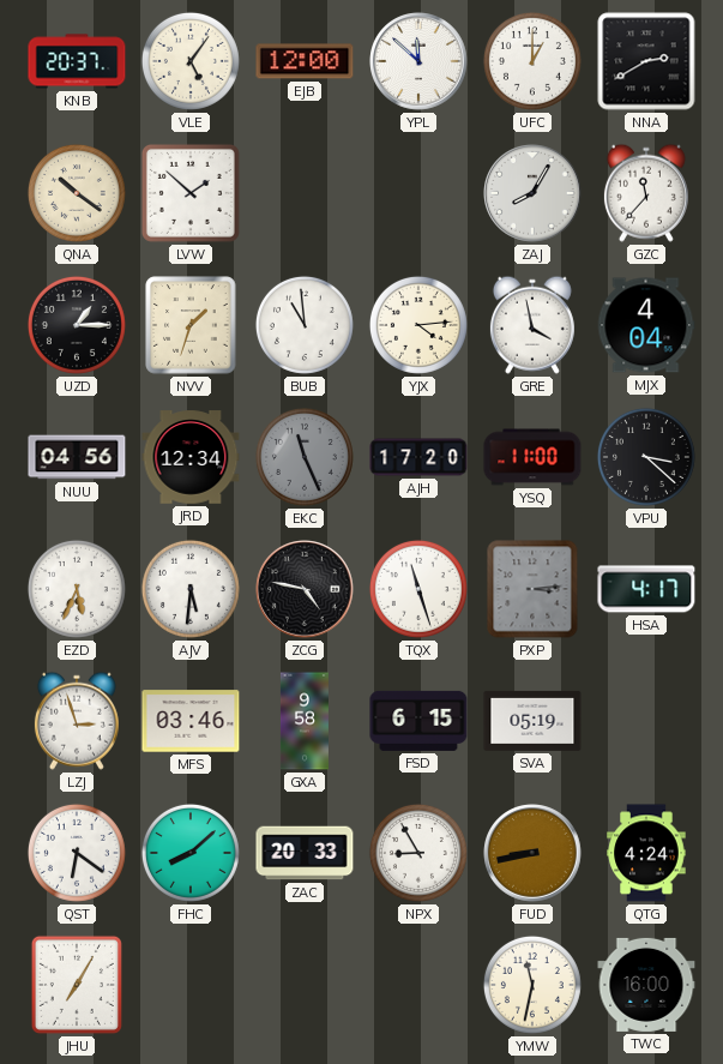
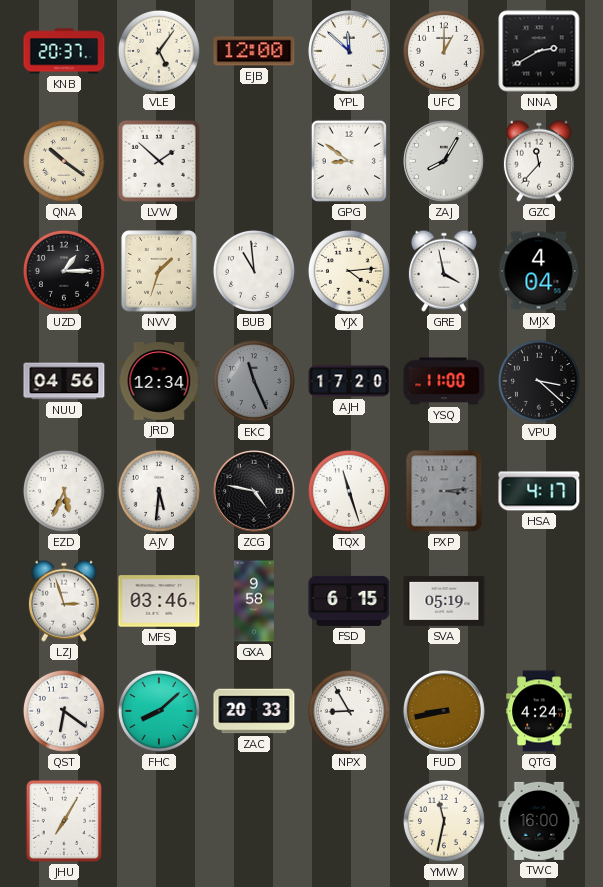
GPG: none -> 8:51 (349, 161)
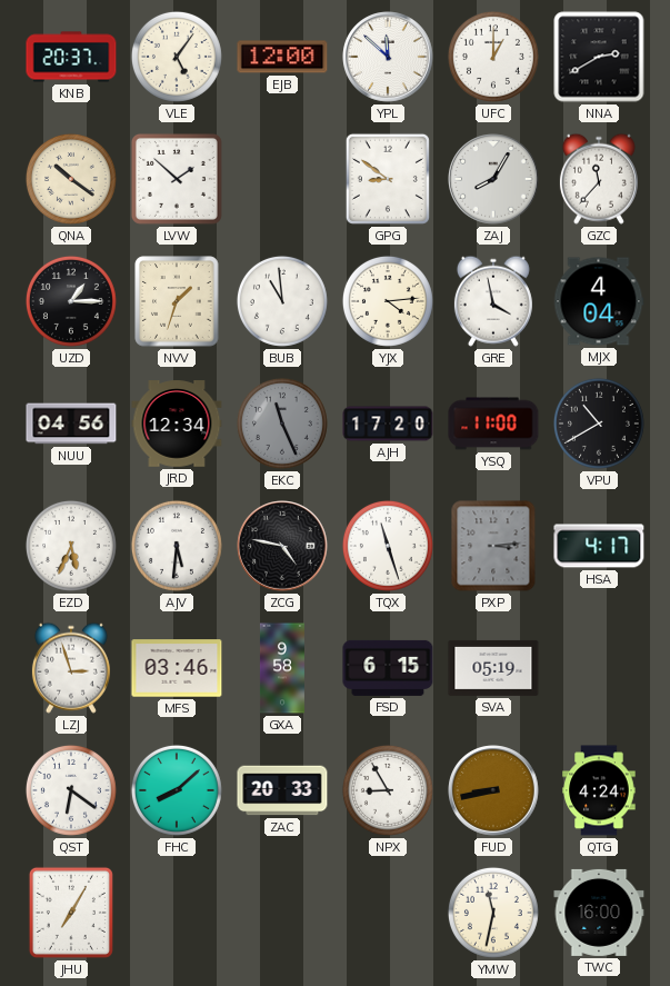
VPU: 3:22 -> 10:40 (599, 424)
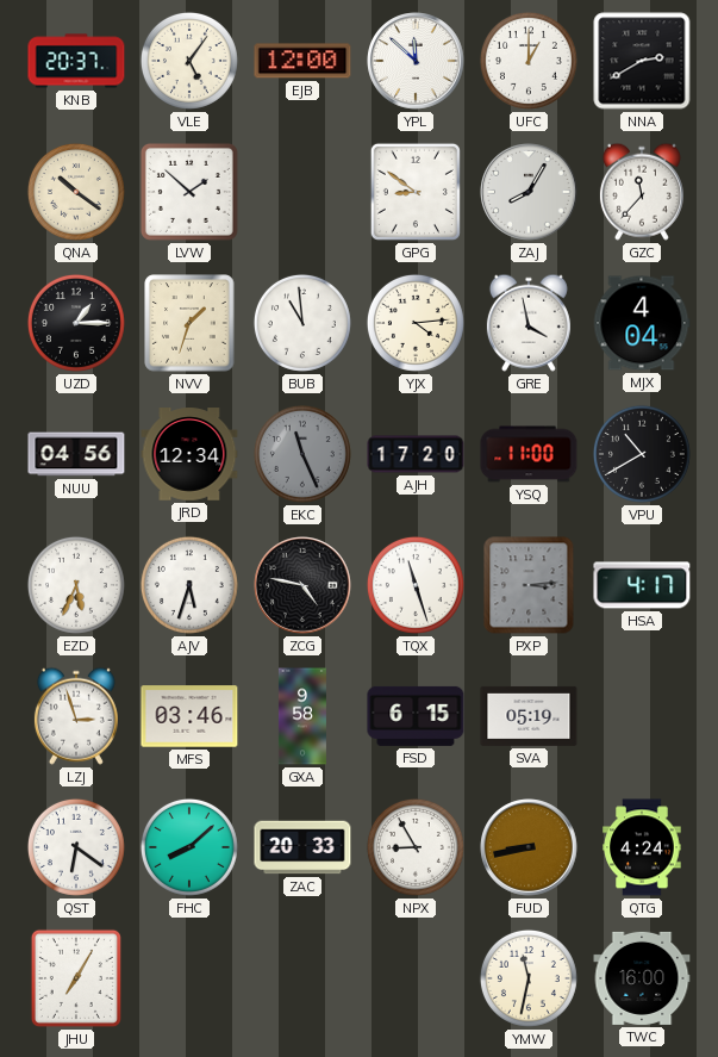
AJV: 5:31 -> 5:33 (189, 585)
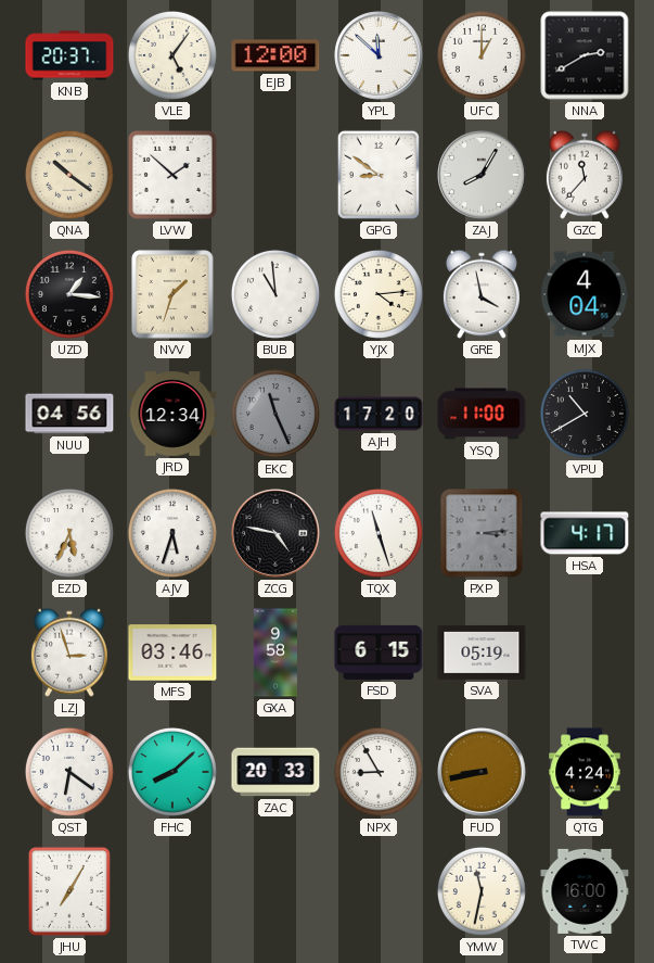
UZD: 1:15 -> 1:16 (69, 294)
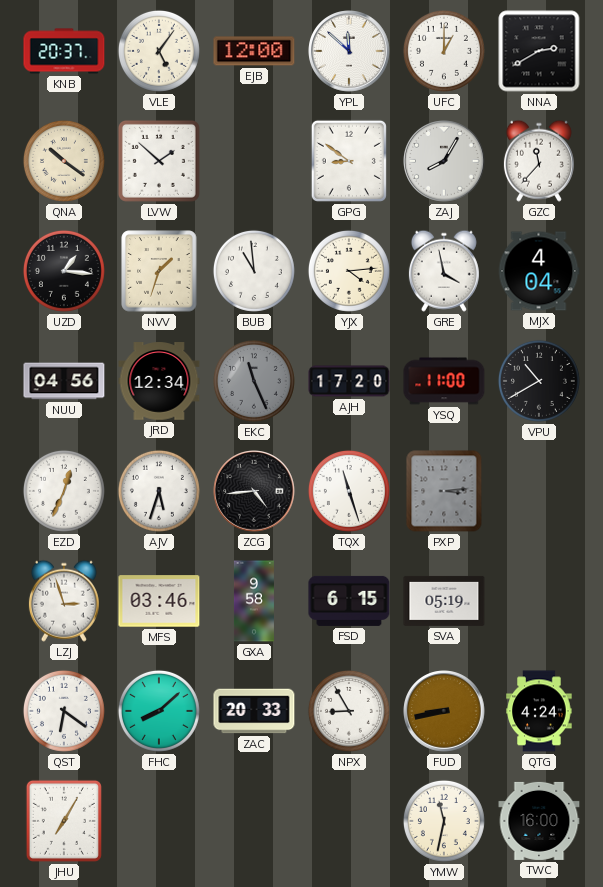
EZD: 5:34 -> 12:34 (64, 491)
ZCG: 4:47 -> 4:44 (254, 491)
HSA: 4:17 -> none (585, 533)
